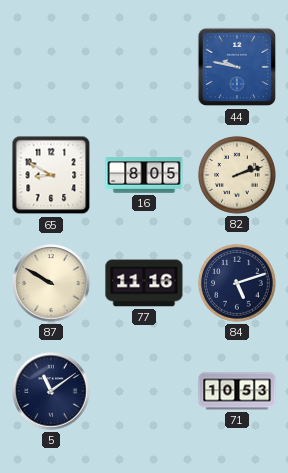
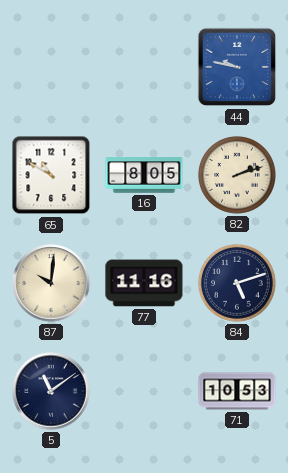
65: 8:50 -> 10:50 (51, 175)
87: 9:50 -> 10:01 (51, 283)
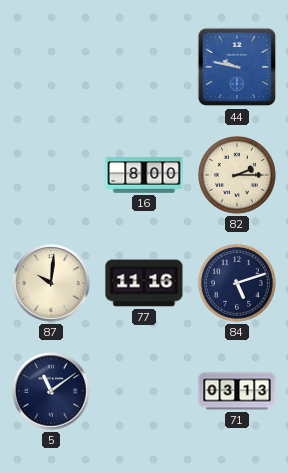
65: 10:50 -> none (51, 175)
16: 8:05 -> 8:00 (144, 175)
82: 2:12 -> 2:15 (237, 175)
71: 10:53 -> 03:13 (237, 391)
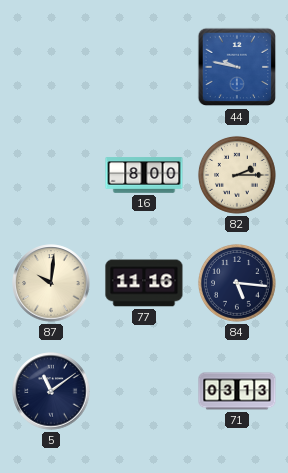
84: 5:12 -> 5:16 (237, 283)
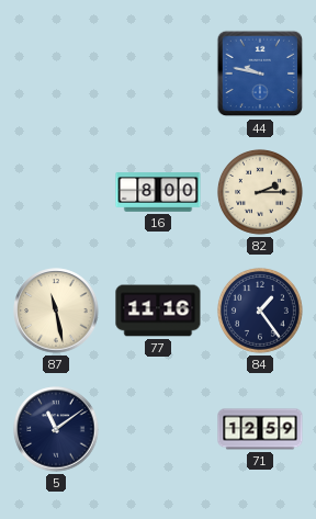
87: 10:01 -> 11:28 (56, 311)
84: 5:16 -> 1:24 (260, 311)
71: 03:13 -> 12:59 (260, 429)
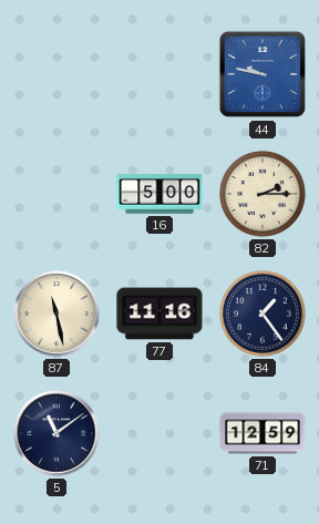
16: 8:00 -> 5:00 (159, 194)
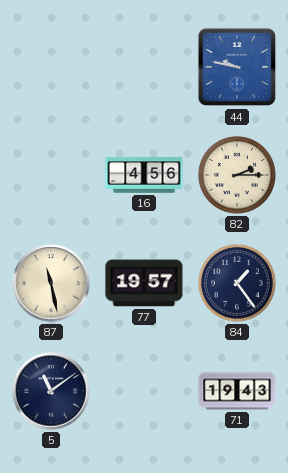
16: 5:00 -> 4:56 (144, 175)
77: 11:16 -> 19:57 (144, 283)
71: 12:59 -> 19:43 (237, 391)
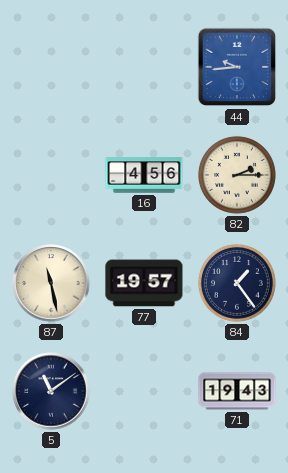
44: 9:47 -> 9:44 (237, 67)
